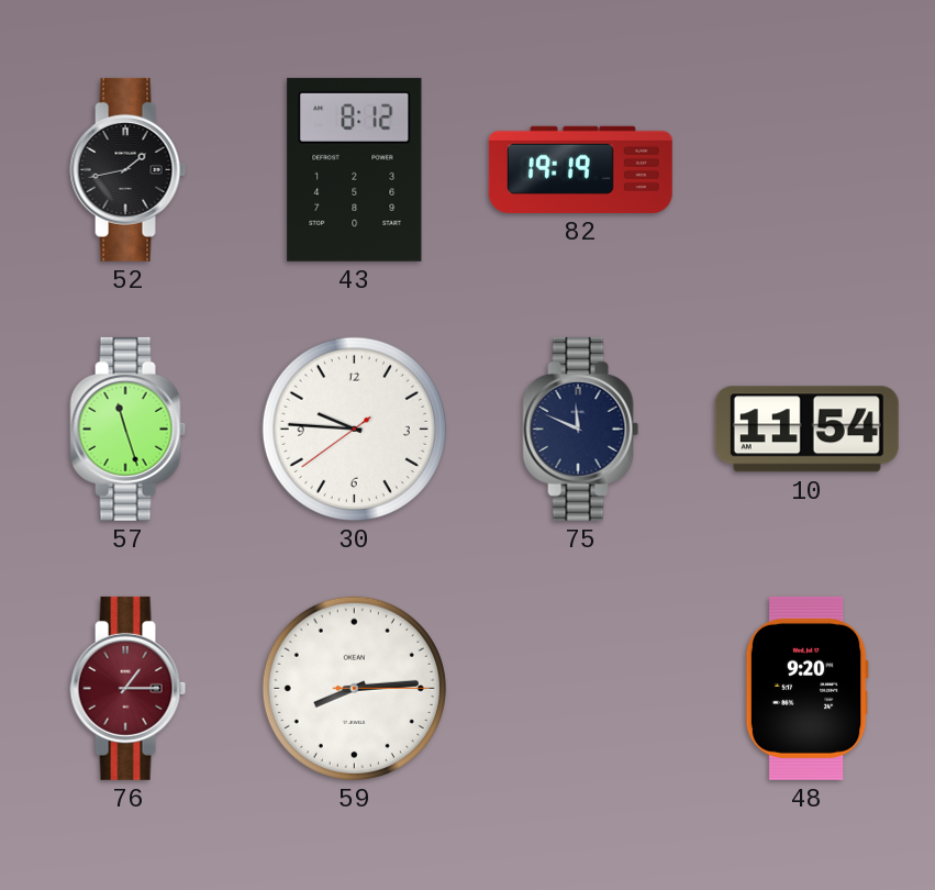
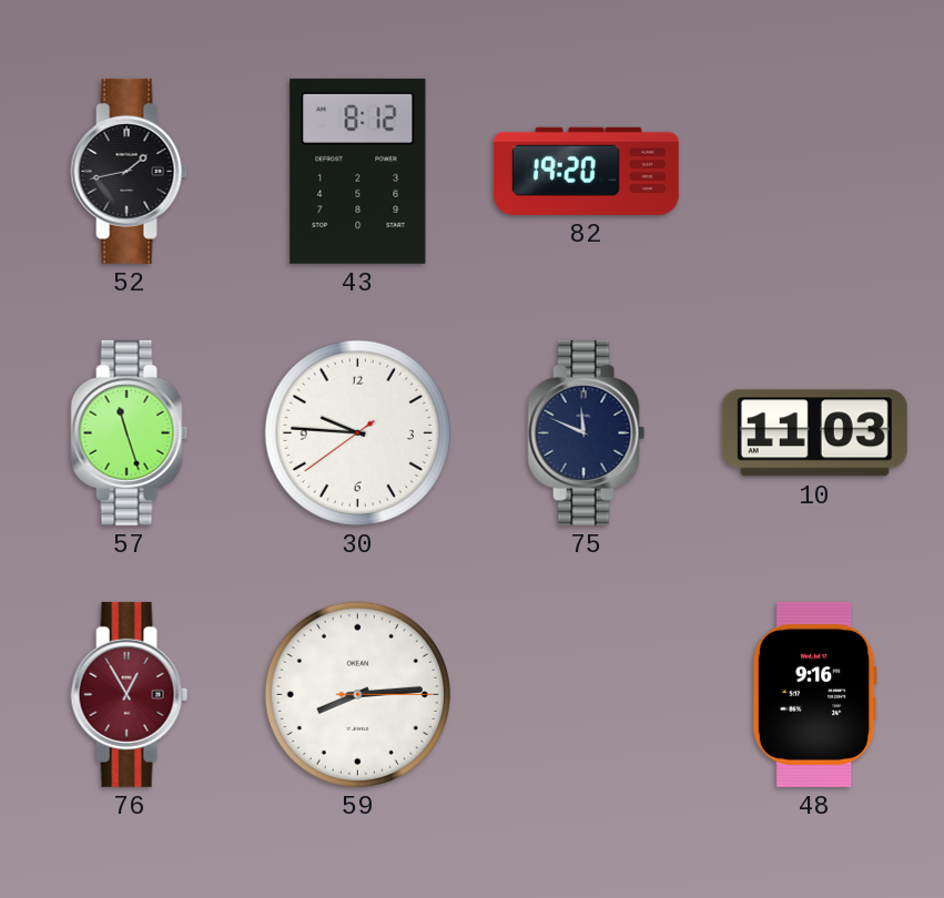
82: 19:19 -> 19:20 (586, 171)
10: 11:54 -> 11:03 (814, 433)
76: 1:15 -> 12:55 (130, 694)
48: 9:20 -> 9:16 (814, 694)
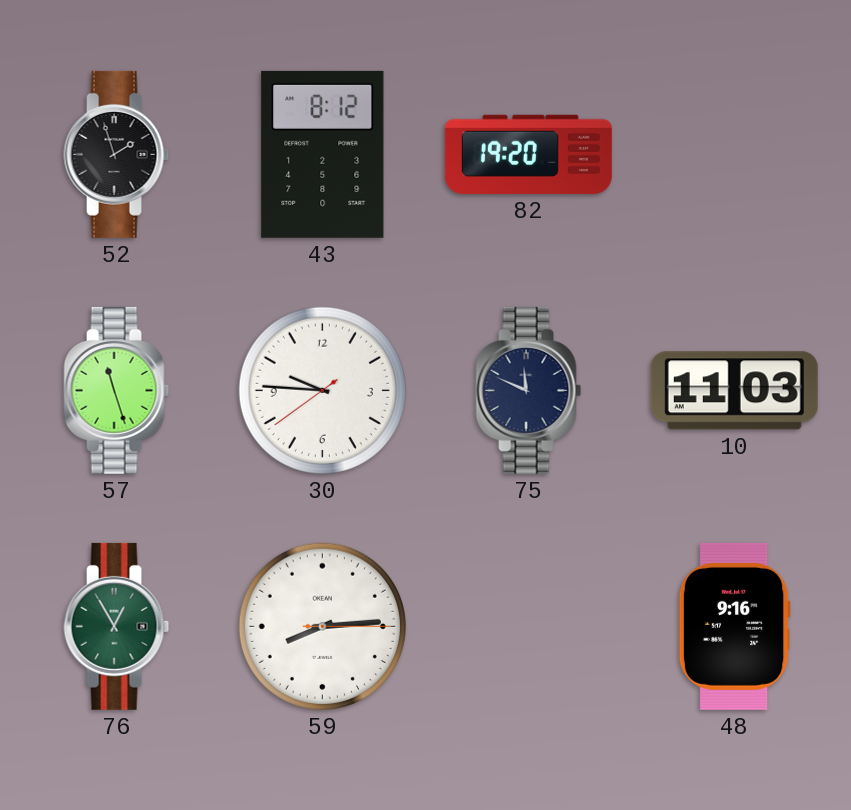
52: 1:43 -> 1:57 (117, 154)
76 dial: burgundy -> green (117, 626)
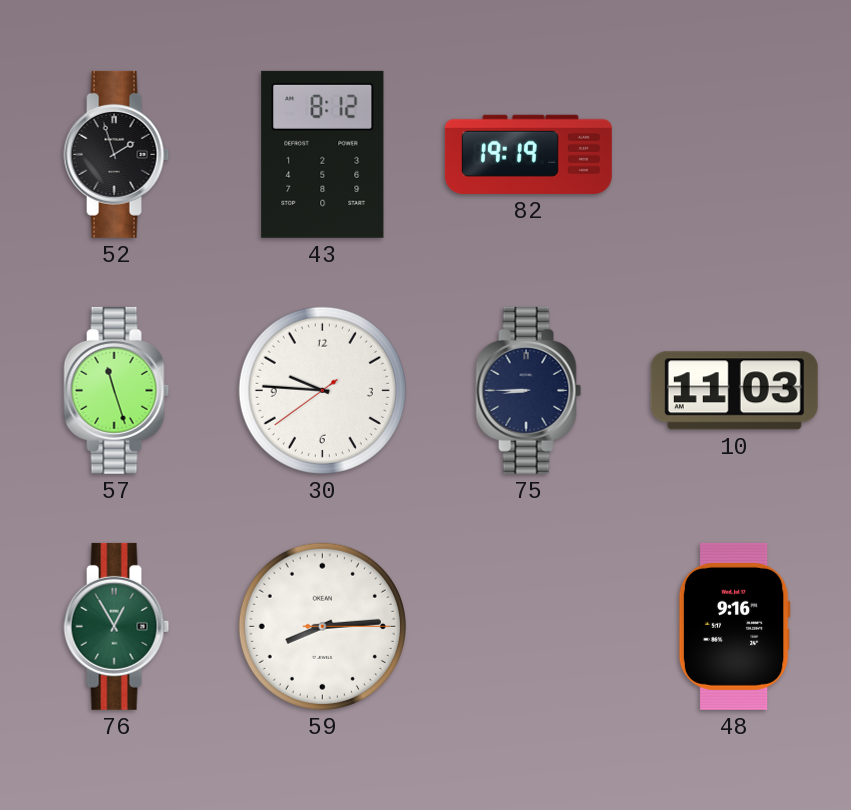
82: 19:20 -> 19:19 (528, 154)
75: 11:49 -> 8:45 (529, 390)
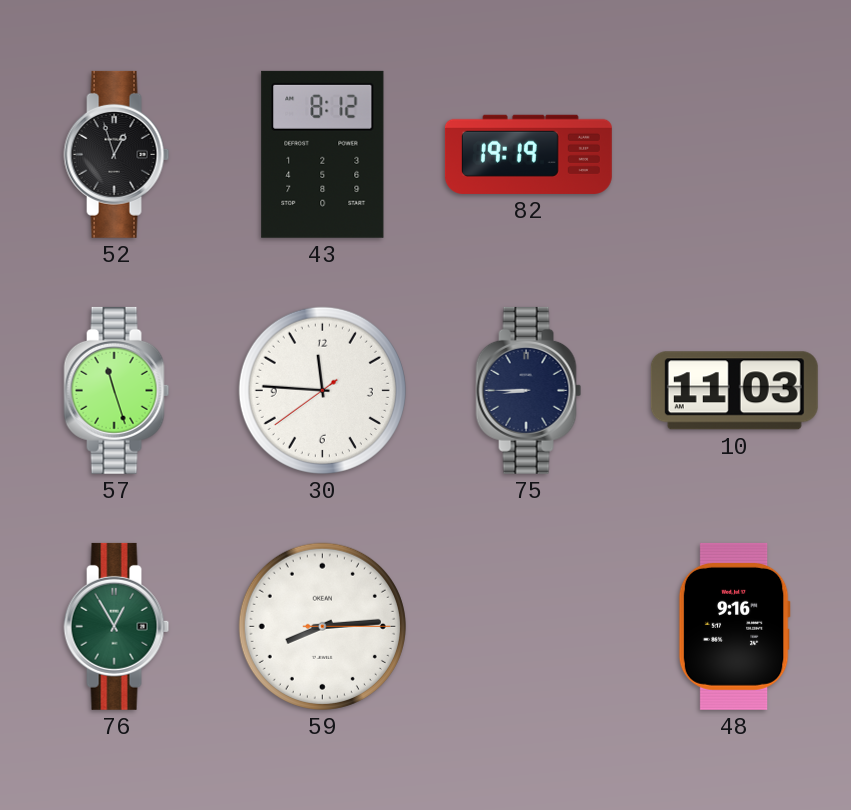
52: 1:57 -> 12:57 (117, 154)
30: 9:45 -> 11:45 (322, 390)
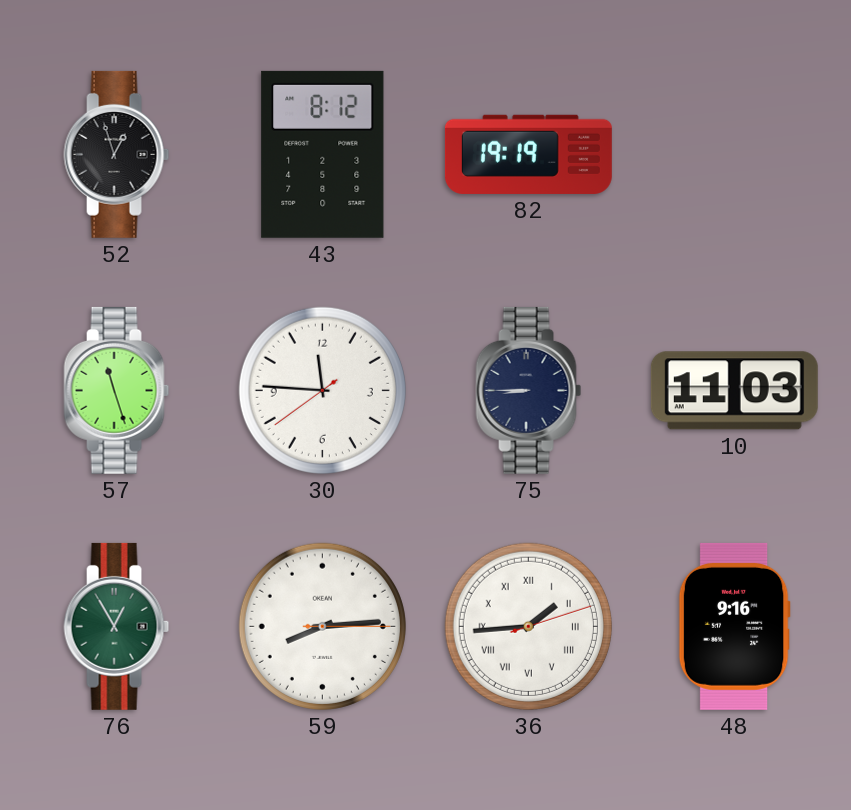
36: none -> 1:44 (528, 626)
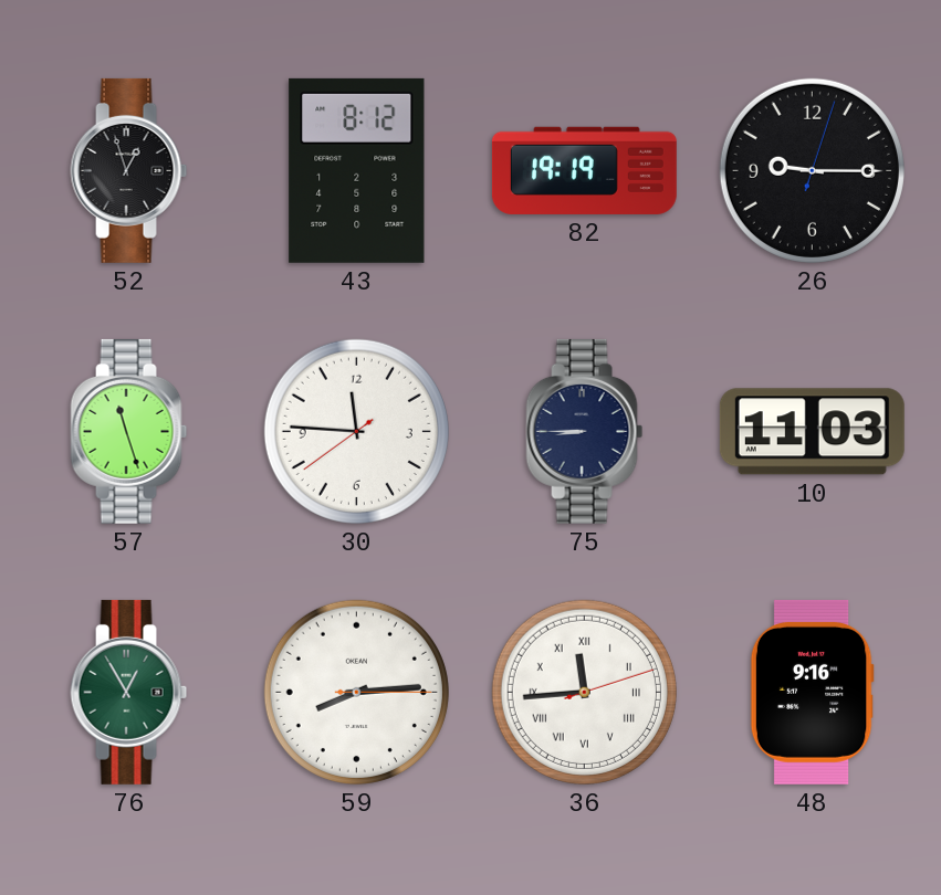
26: none -> 9:15 (812, 170)
36: 1:44 -> 11:44 (584, 692)
